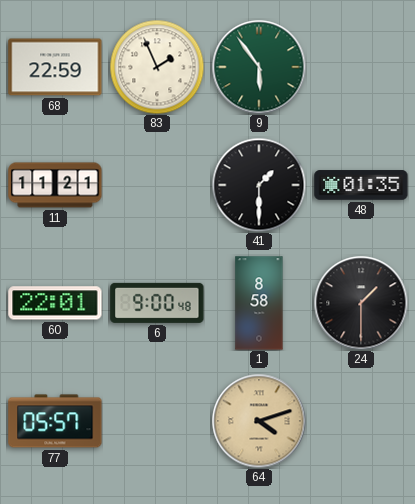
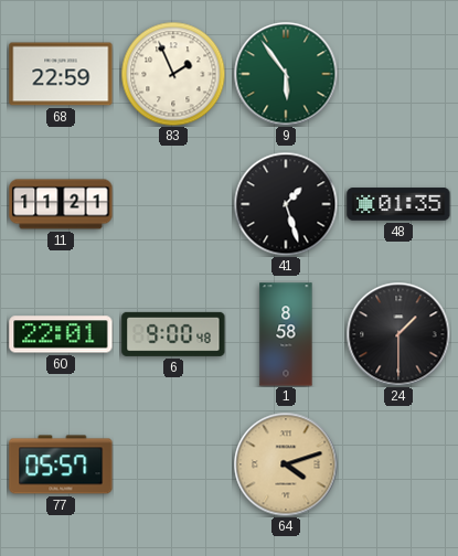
41: 1:30 -> 1:27 (286, 204)
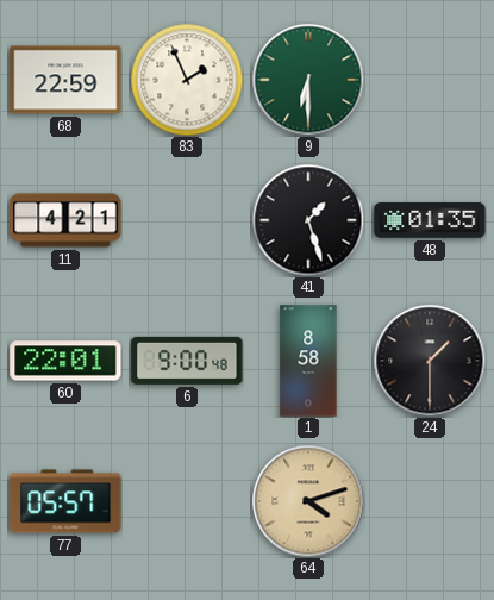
9: 5:54 -> 6:30 (308, 80)
11: 11:21 -> 4:21 (65, 220)
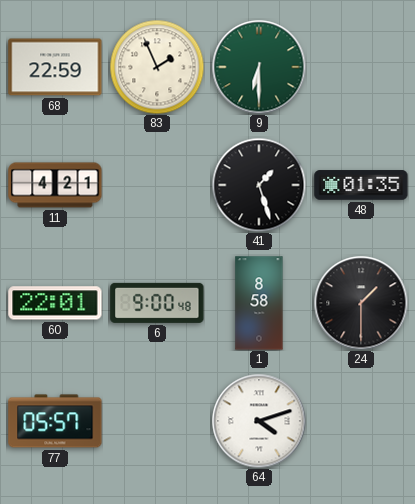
64 dial: champagne -> white (259, 421)
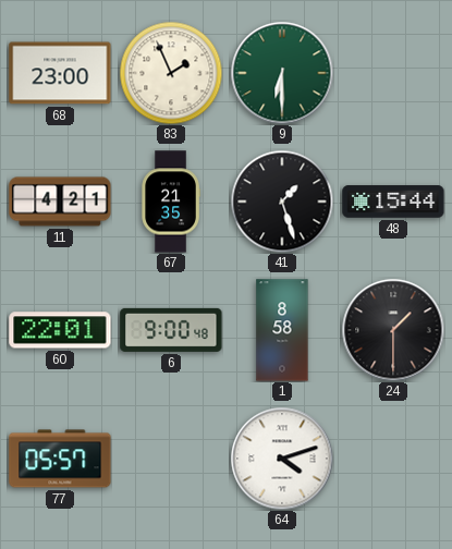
68: 22:59 -> 23:00 (60, 73)
67: none -> 21:35 (171, 202)
48: 01:35 -> 15:44 (393, 202)
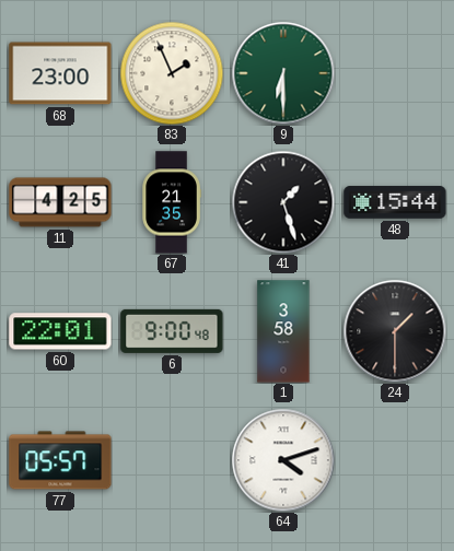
11: 4:21 -> 4:25 (60, 202)
1: 8:58 -> 3:58 (283, 331)
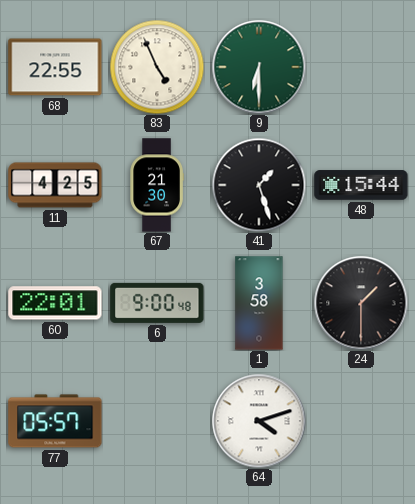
68: 23:00 -> 22:55 (55, 67)
83: 1:56 -> 4:56 (157, 67)
67: 21:35 -> 21:30 (157, 185)
